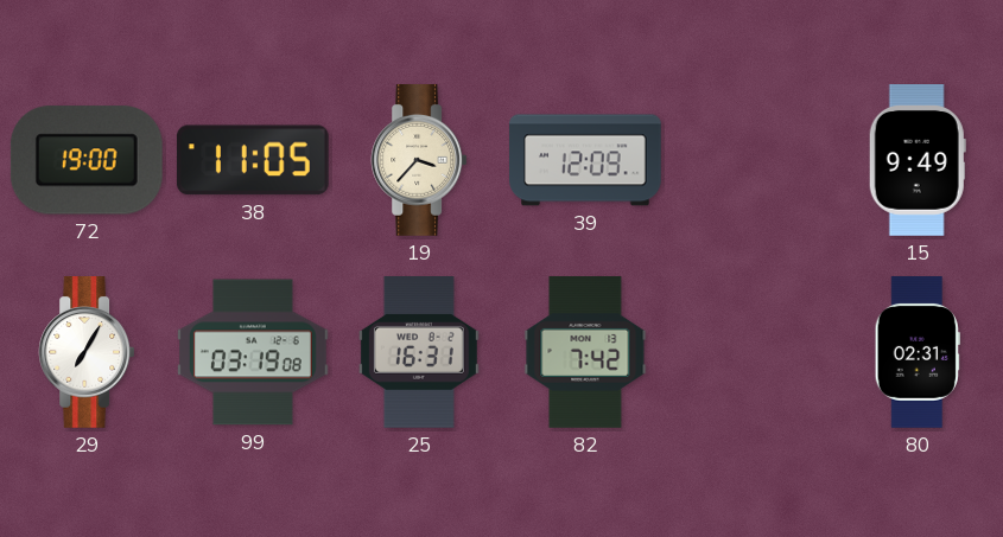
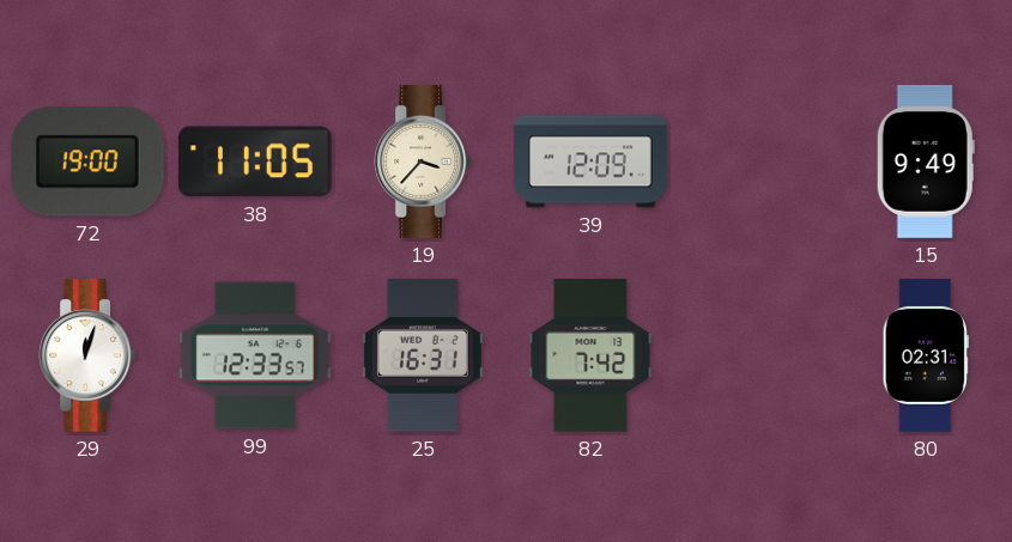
29: 7:05 -> 12:03 (87, 357)
99: 03:19 -> 12:33 (256, 355)
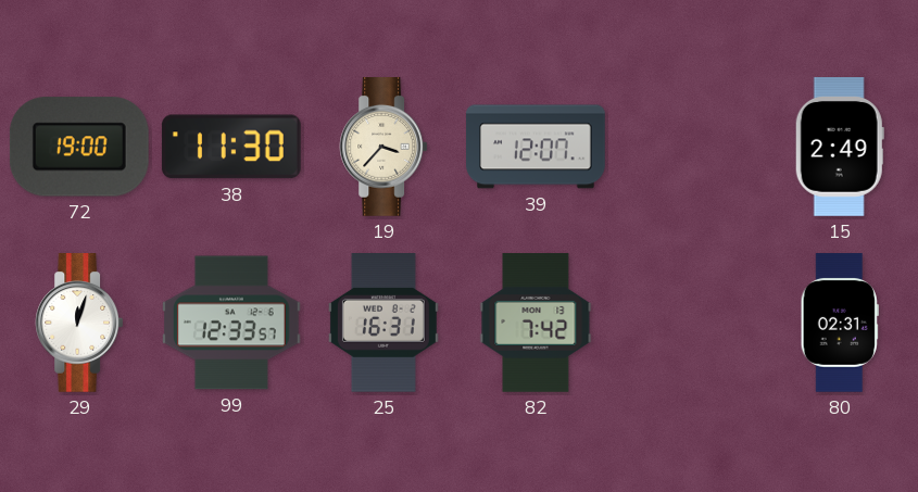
38: 11:05 -> 11:30 (231, 147)
39: 12:09 -> 12:07 (536, 147)
15: 9:49 -> 2:49 (840, 148)
